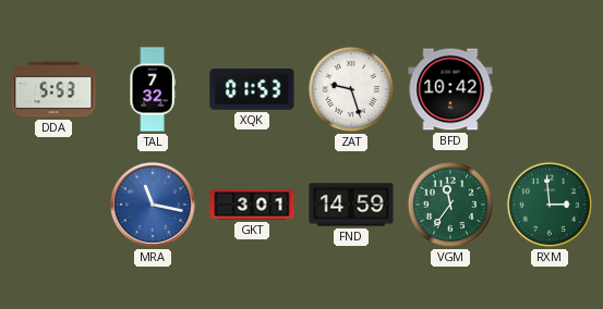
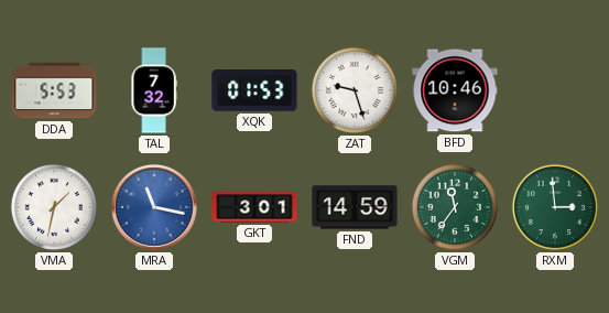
BFD: 10:42 -> 10:46 (455, 90)
VMA: none -> 1:32 (54, 207)
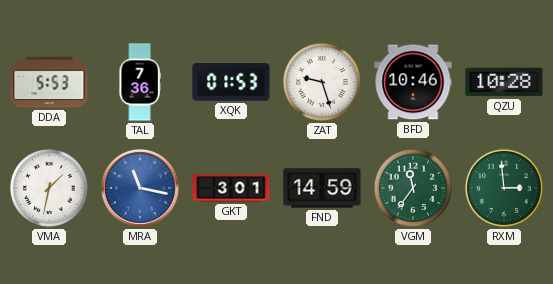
TAL: 7:32 -> 7:36 (140, 82)
QZU: none -> 10:28 (504, 82)
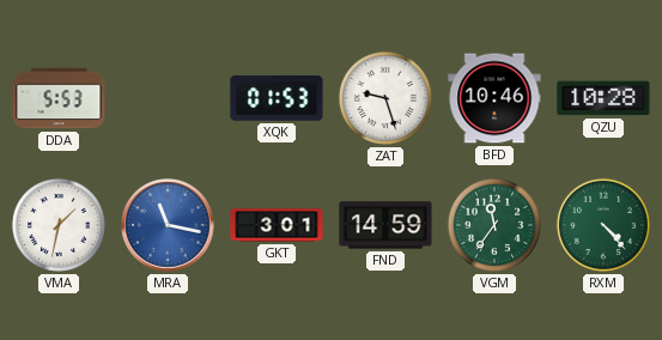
TAL: 7:36 -> none (140, 82)
RXM: 2:59 -> 4:23 (603, 225)
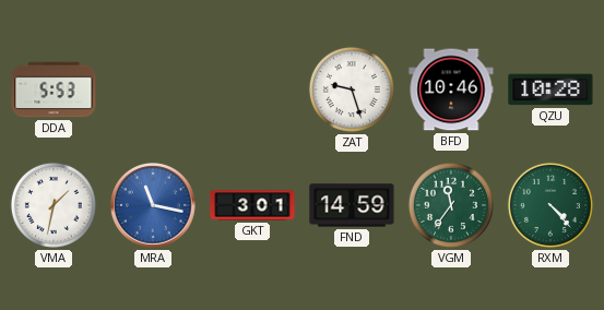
XQK: 01:53 -> none (277, 98)
